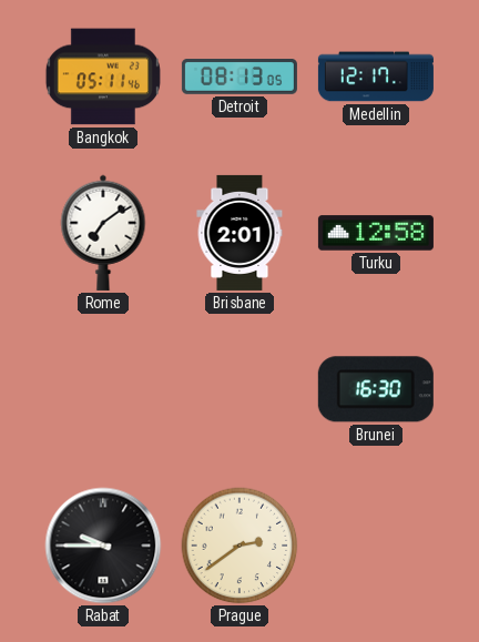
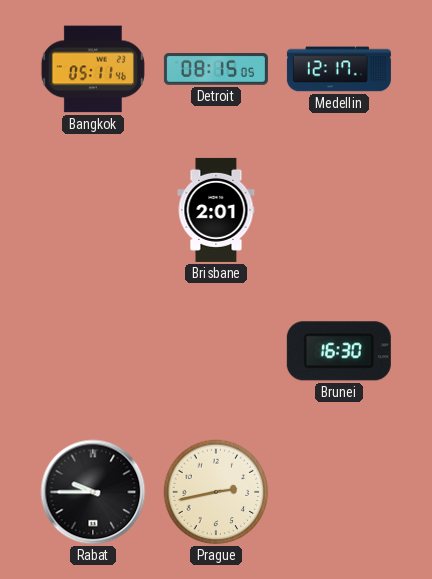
Detroit: 08:13 -> 08:15 (216, 70)
Rome: 7:09 -> none (103, 233)
Turku: 12:58 -> none (376, 233)
Prague: 2:39 -> 2:43 (216, 492)
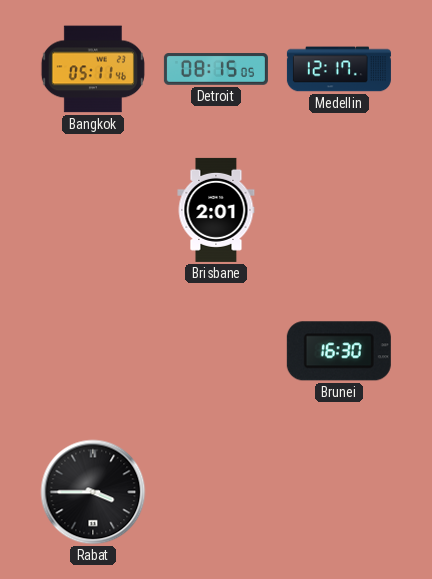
Rabat: 9:45 -> 3:45 (93, 492)
Prague: 2:43 -> none (216, 492)
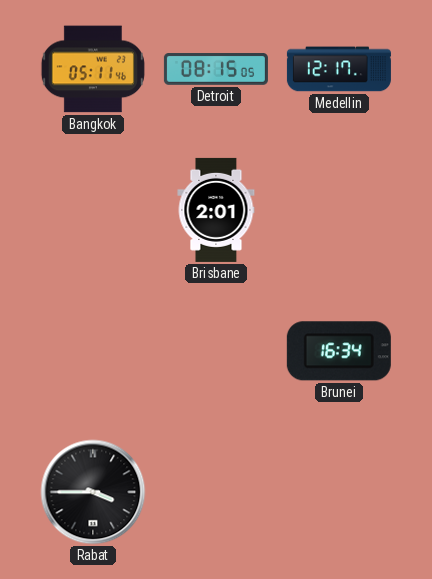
Brunei: 16:30 -> 16:34 (339, 351)
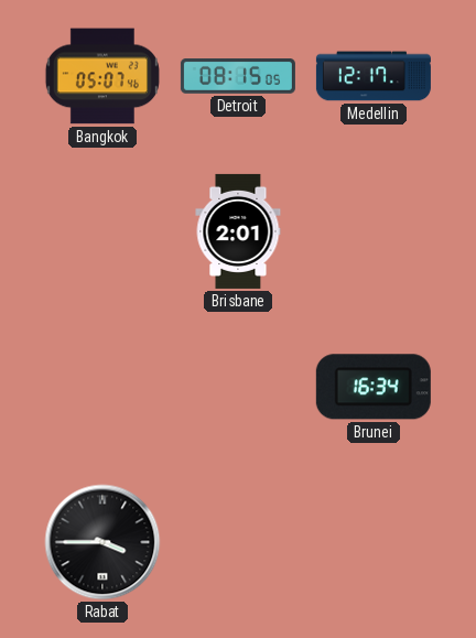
Bangkok: 05:11 -> 05:07 (102, 76)
